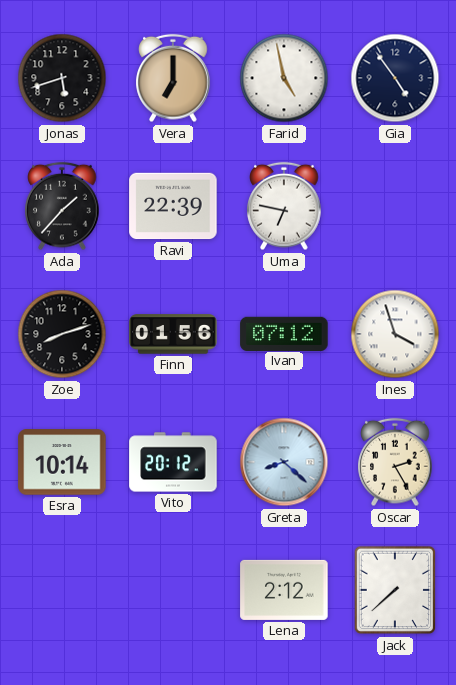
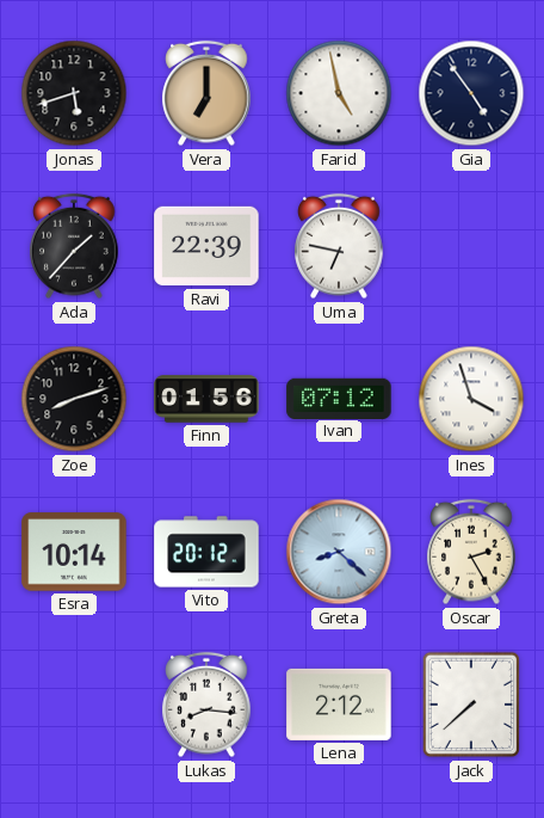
Lukas: none -> 8:16 (206, 705)
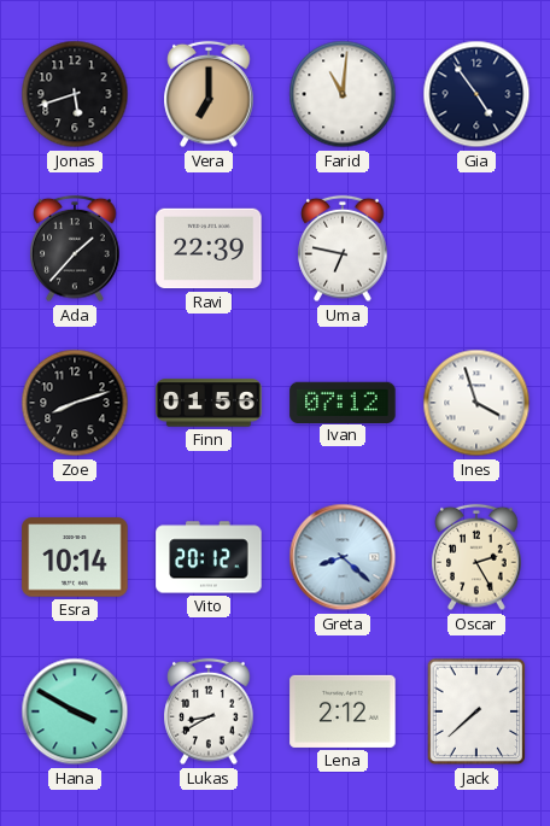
Farid: 4:58 -> 11:01 (343, 94)
Hana: none -> 3:50 (75, 711)
Lukas: 8:16 -> 8:40 (209, 711)
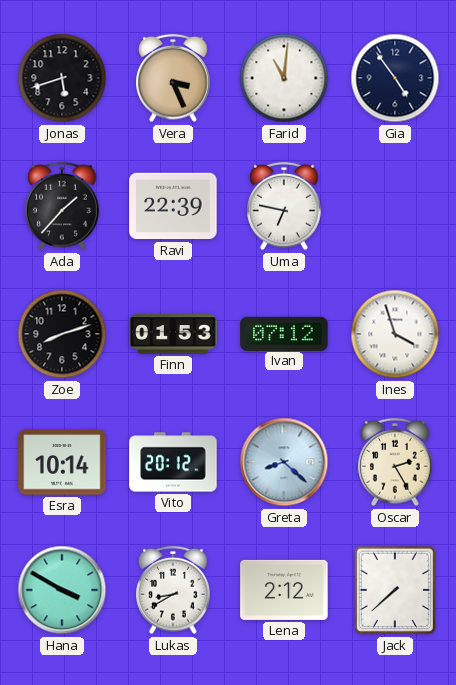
Vera: 7:00 -> 3:26 (173, 78)
Finn: 01:56 -> 01:53 (173, 334)
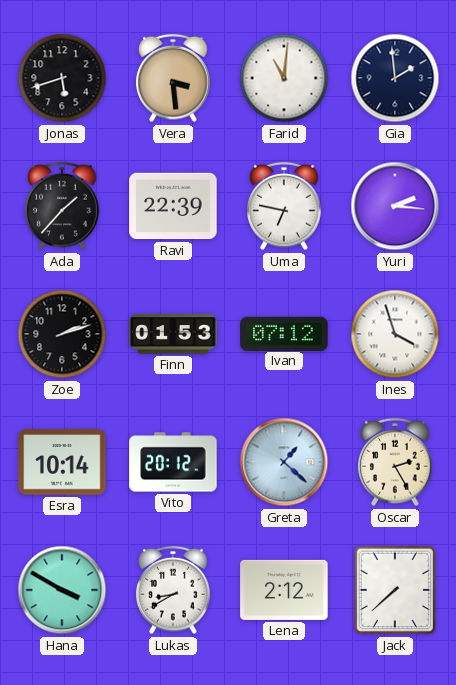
Vera: 3:26 -> 3:29 (173, 78)
Gia: 4:54 -> 1:59 (395, 78)
Yuri: none -> 2:16 (395, 206)
Zoe: 8:12 -> 2:12 (62, 334)
Greta: 8:22 -> 1:22 (284, 462)
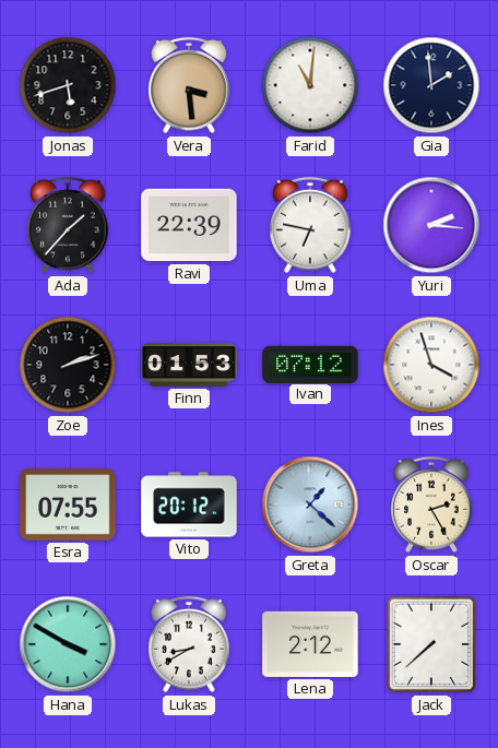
Esra: 10:14 -> 07:55 (68, 504)
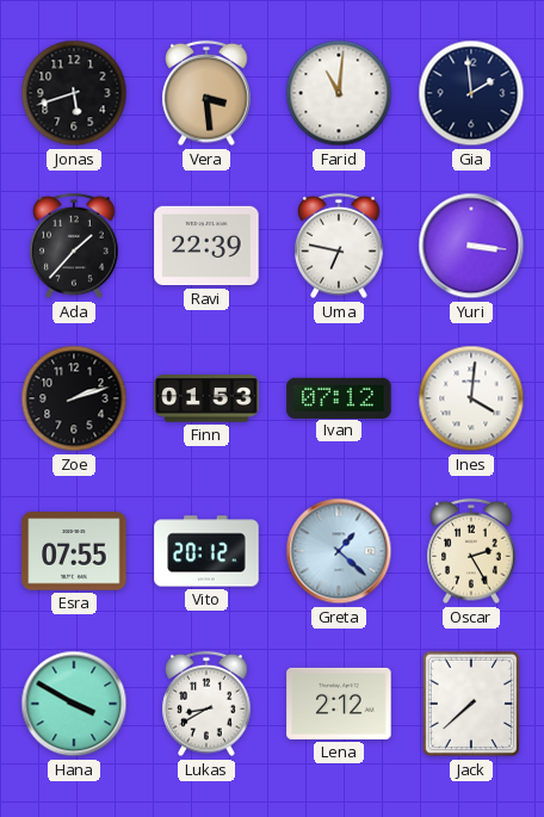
Yuri: 2:16 -> 3:16 (471, 246)
Ines: 3:57 -> 4:01 (471, 398)
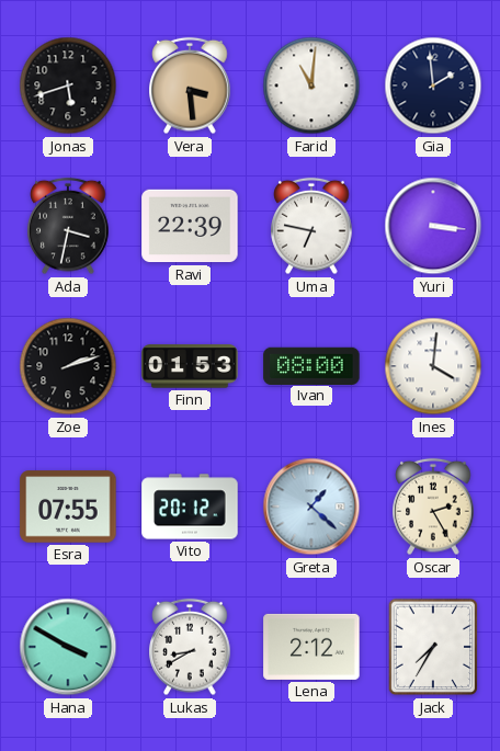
Ada: 1:37 -> 3:32 (68, 226)
Ivan: 07:12 -> 08:00 (311, 365)
Jack: 7:38 -> 7:35 (433, 647)
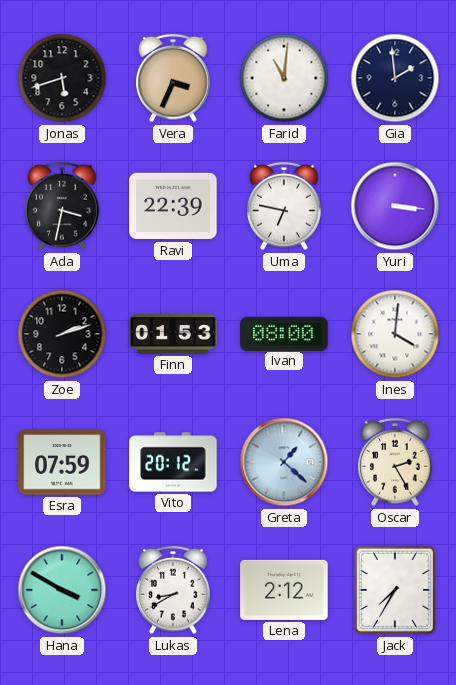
Vera: 3:29 -> 3:34 (173, 78)
Esra: 07:55 -> 07:59 (62, 462)
